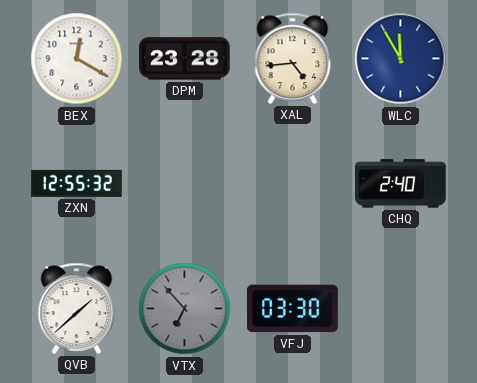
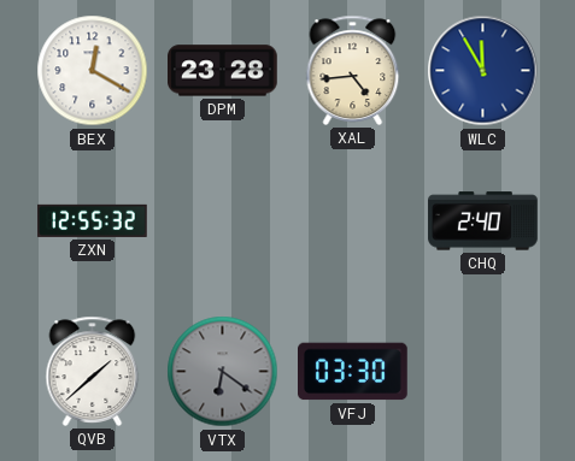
VTX: 6:53 -> 6:21 (223, 372)
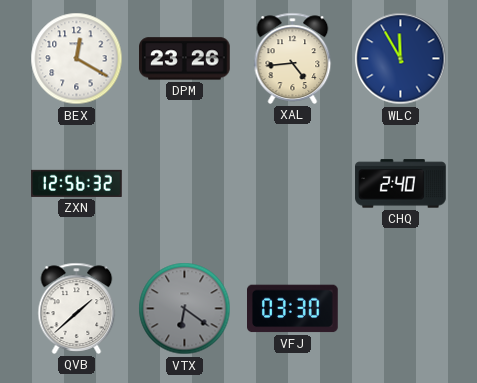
DPM: 23:28 -> 23:26 (185, 59)
ZXN: 12:55 -> 12:56 (77, 183)
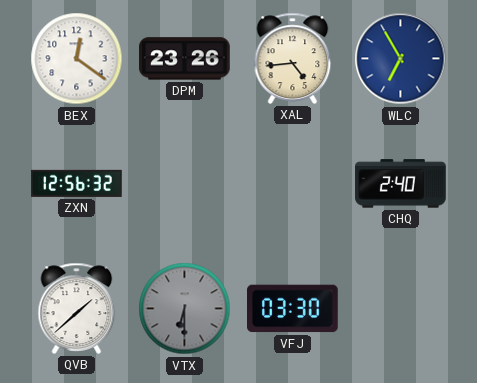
BEX: 12:20 -> 12:21 (77, 59)
WLC: 11:55 -> 6:55 (401, 59)
VTX: 6:21 -> 6:30 (185, 309)
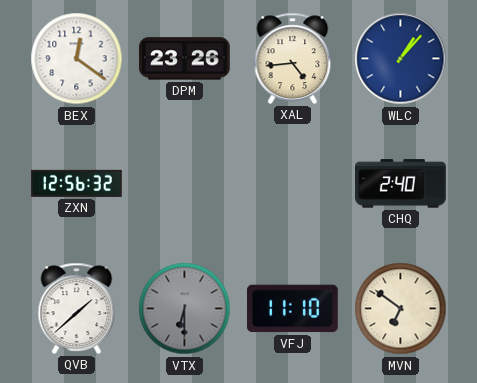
WLC: 6:55 -> 1:07 (401, 59)
VFJ: 03:30 -> 11:10 (293, 309)
MVN: none -> 6:51 (401, 309)
